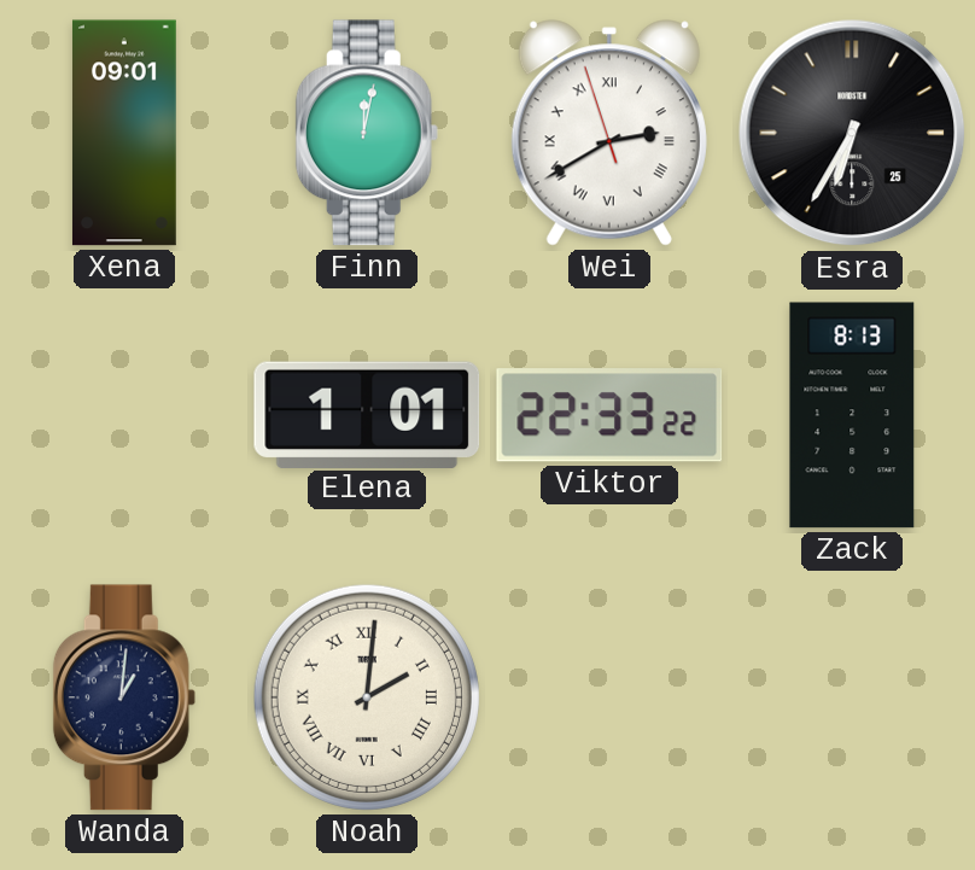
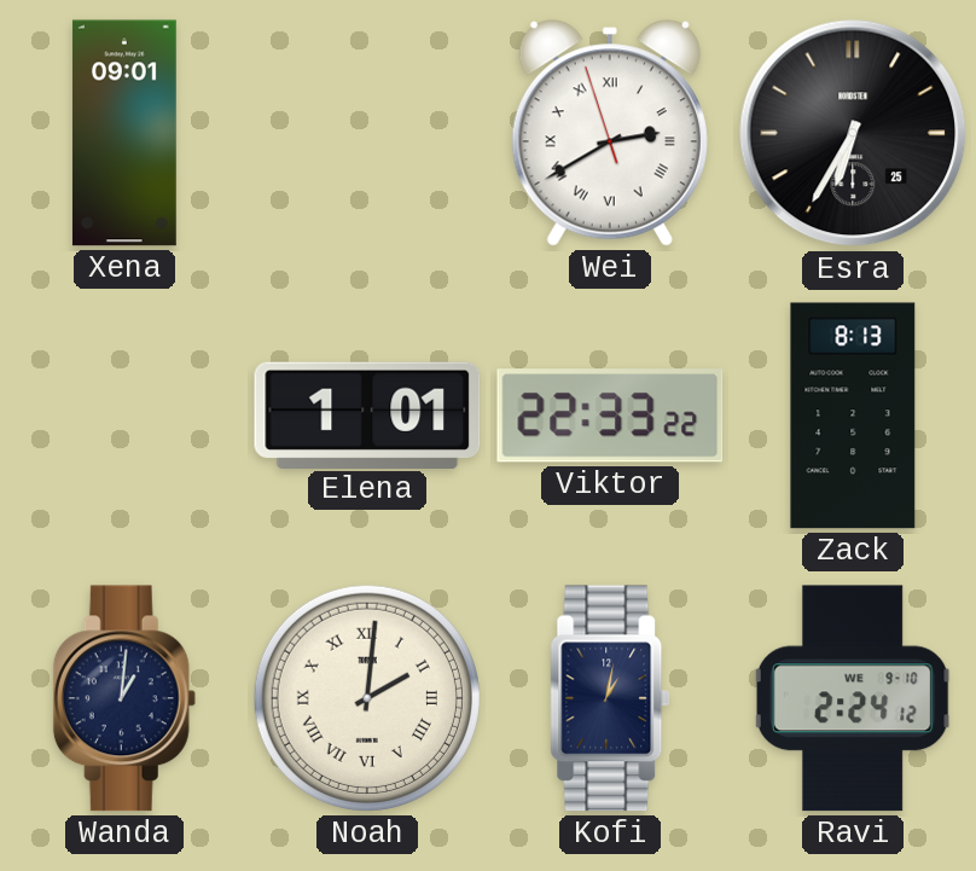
Finn: 12:02 -> none (367, 133)
Kofi: none -> 1:02 (610, 698)
Ravi: none -> 2:24 (853, 698)
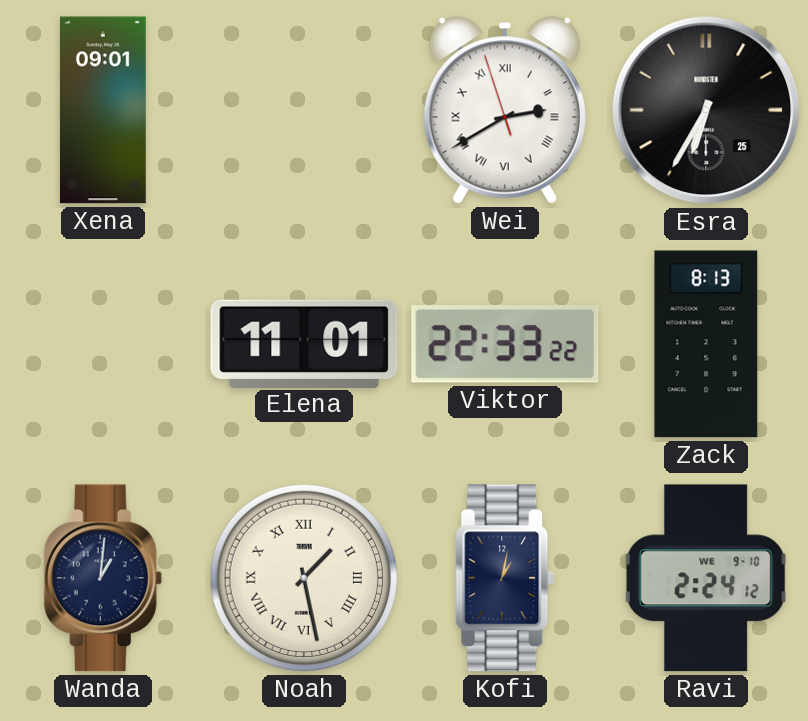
Elena: 1:01 -> 11:01 (304, 343)
Noah: 2:01 -> 1:28 (304, 578)
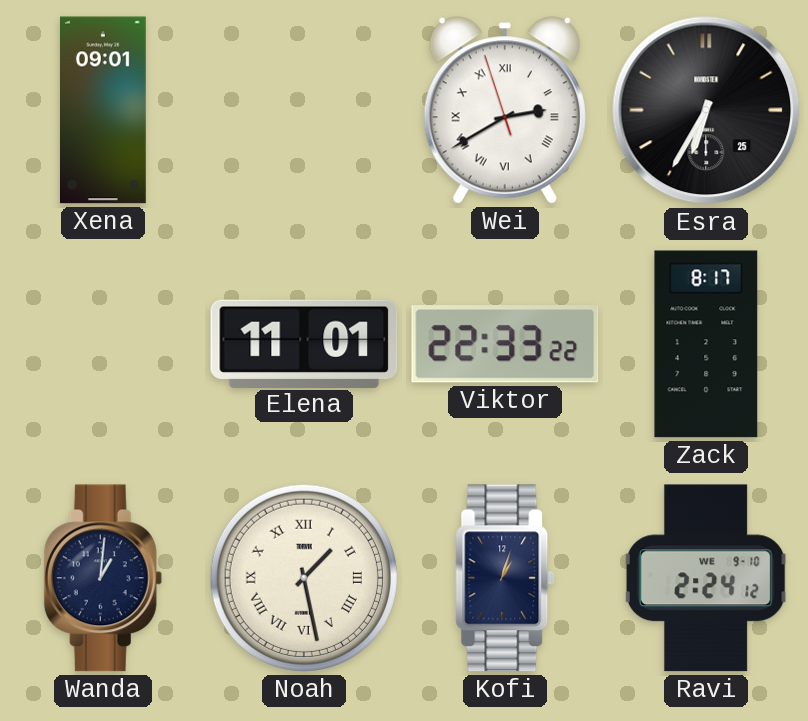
Zack: 8:13 -> 8:17 (706, 344)
Kofi: 1:02 -> 1:03 (505, 578)
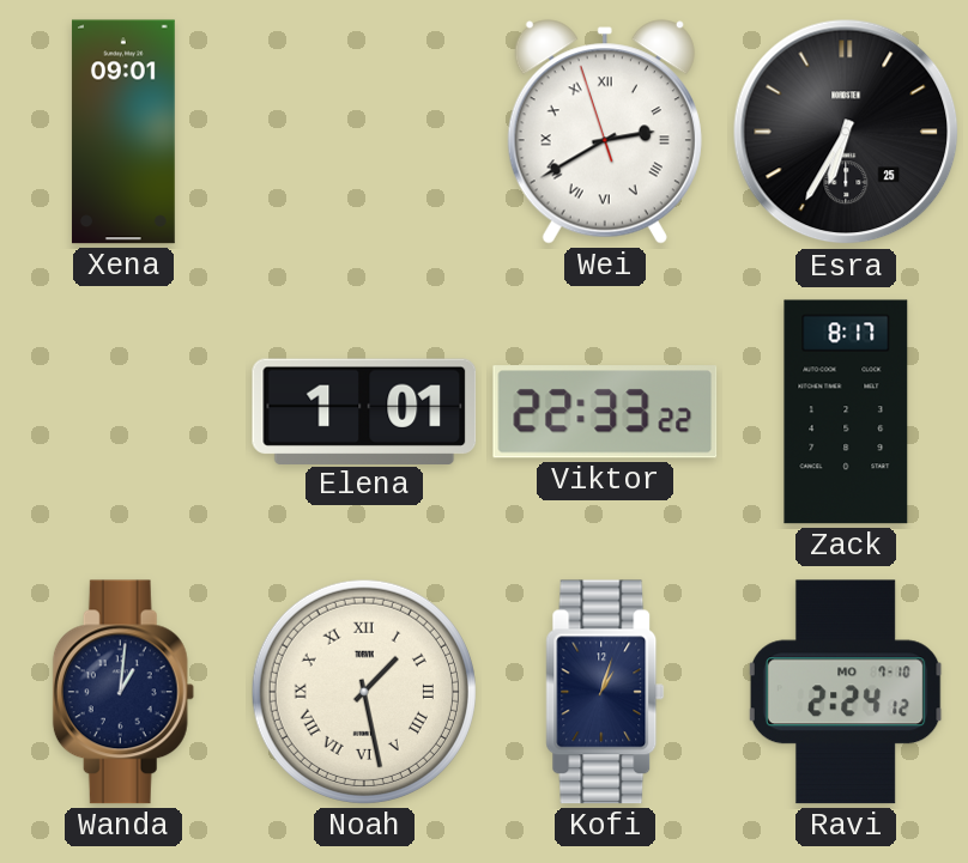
Elena: 11:01 -> 1:01 (364, 411)
Ravi date: WE 9-10 -> MO 7-10 (846, 692)
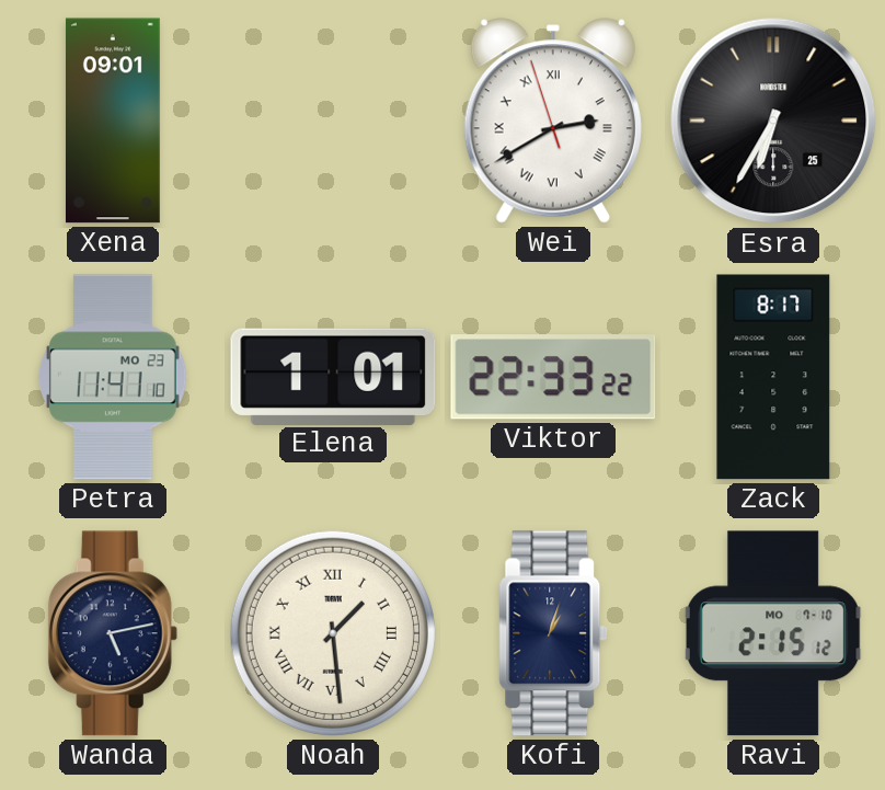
Petra: none -> 11:41 (113, 377)
Wanda: 1:01 -> 5:13 (113, 633)
Noah: 1:28 -> 1:29 (333, 633)
Ravi: 2:24 -> 2:15 (773, 633)
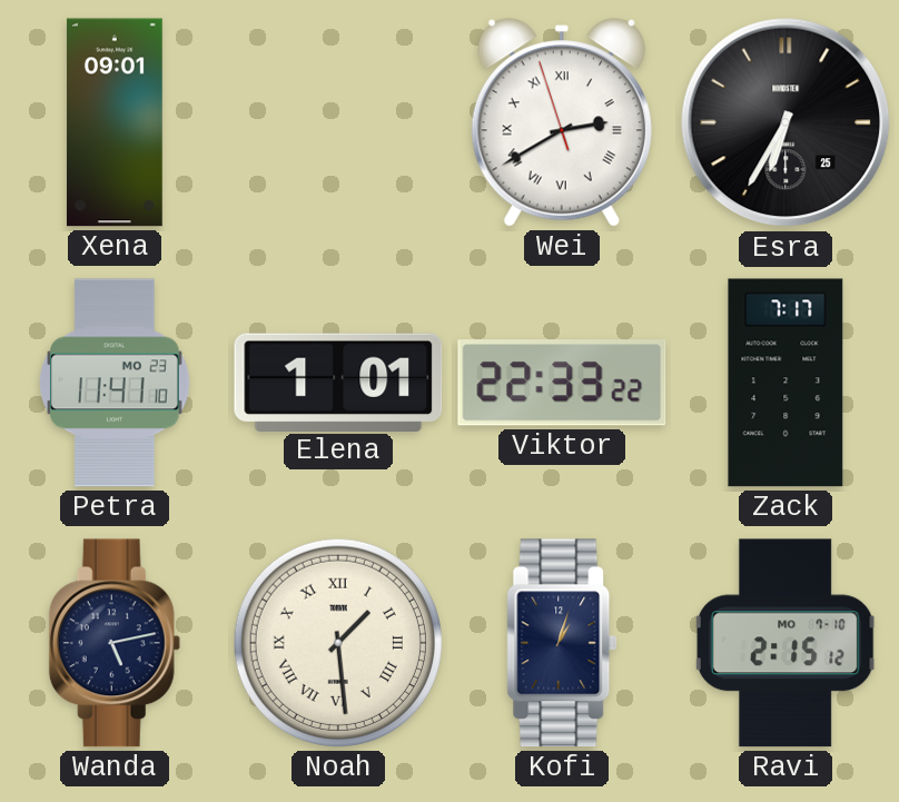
Zack: 8:17 -> 7:17 (786, 383)
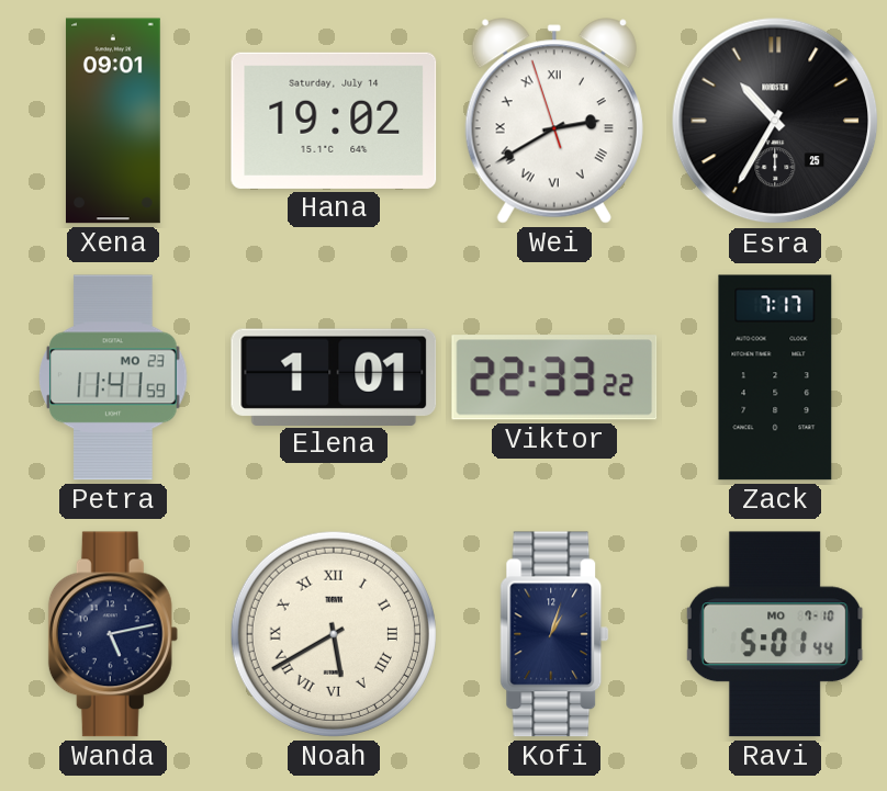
Hana: none -> 19:02 (334, 121)
Esra: 6:35 -> 10:35 (775, 121)
Petra: 11:41:10 -> 11:41:59 (113, 377)
Noah: 1:29 -> 5:40 (334, 634)
Ravi: 2:15 -> 5:01 (775, 634)
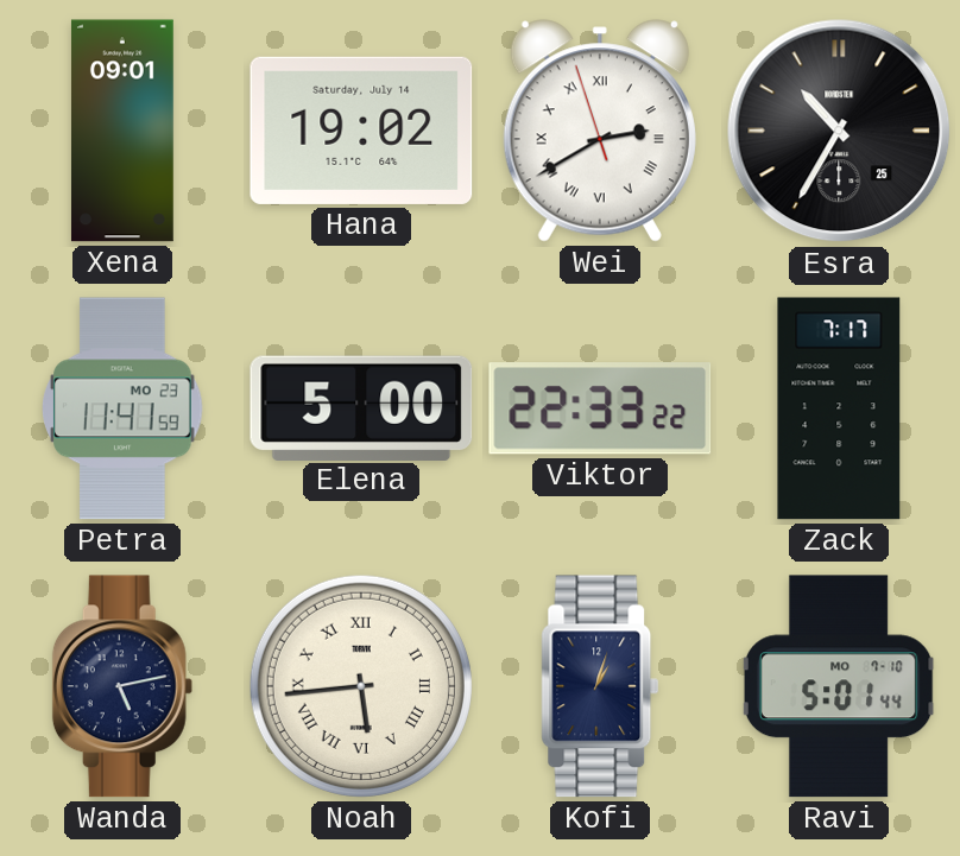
Elena: 1:01 -> 5:00 (361, 407)
Noah: 5:40 -> 5:44 (361, 686)
